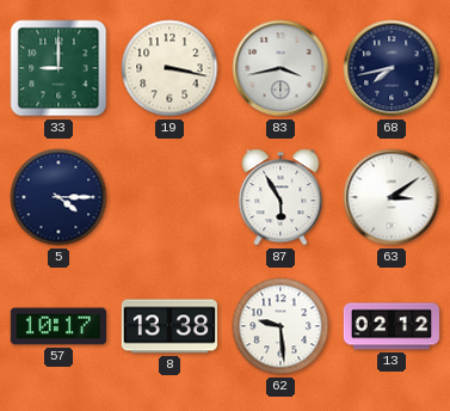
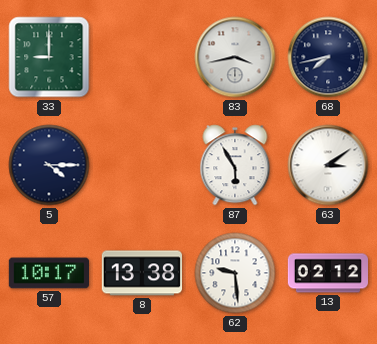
19: 3:17 -> none (169, 68)
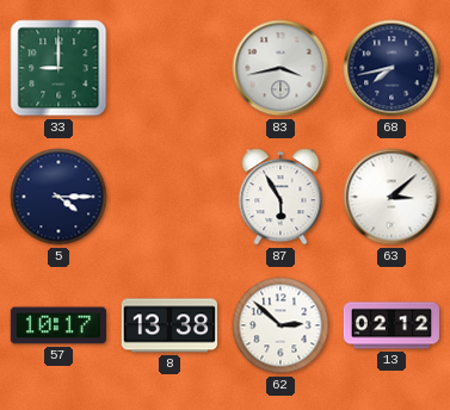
63: 3:09 -> 3:08 (392, 197)
62: 9:29 -> 2:52 (281, 325)
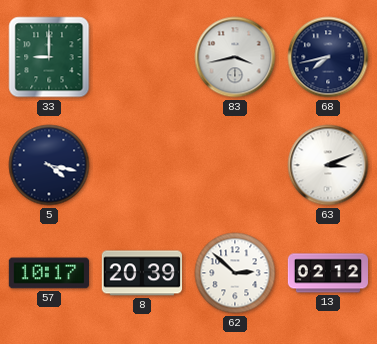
5: 4:15 -> 4:17 (49, 165)
87: 5:55 -> none (281, 197)
63: 3:08 -> 3:11 (328, 165)
8: 13:38 -> 20:39 (141, 273)
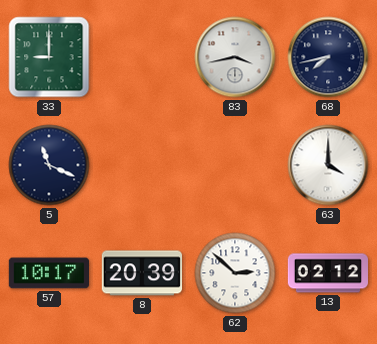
5: 4:17 -> 11:19 (49, 165)
63: 3:11 -> 4:00 (328, 165)
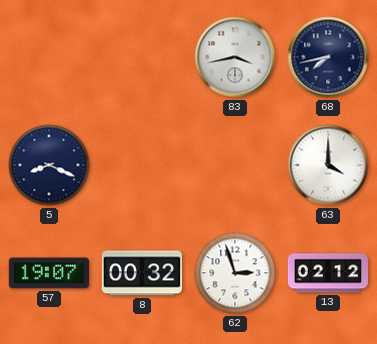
33: 9:00 -> none (49, 57)
5: 11:19 -> 8:19 (49, 165)
57: 10:17 -> 19:07 (48, 273)
8: 20:39 -> 00:32 (141, 273)
62: 2:52 -> 2:57 (235, 273)
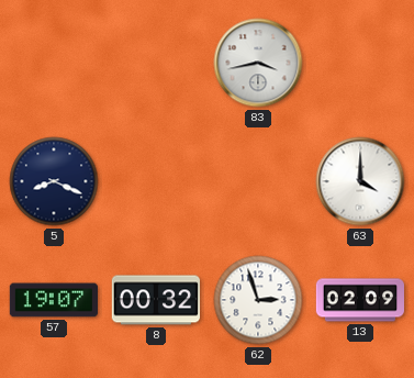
68: 7:43 -> none (328, 57)
13: 02:12 -> 02:09 (360, 300)
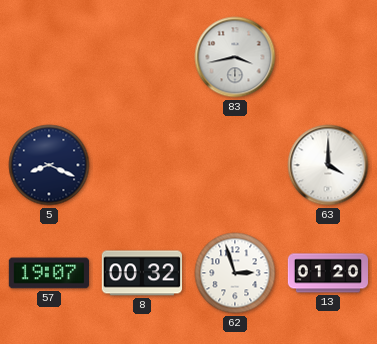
13: 02:09 -> 01:20 (328, 273)
